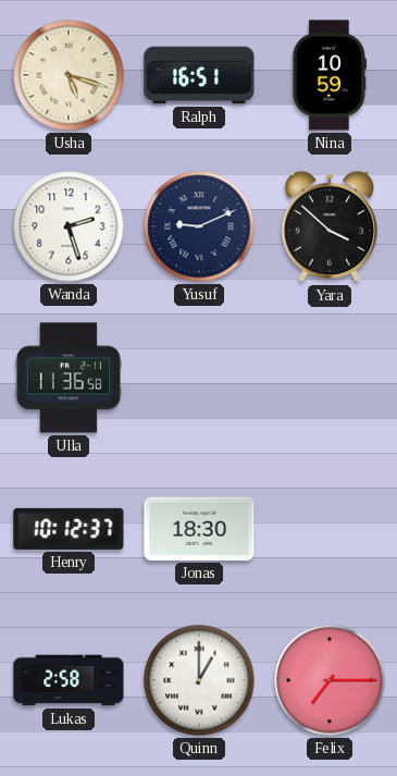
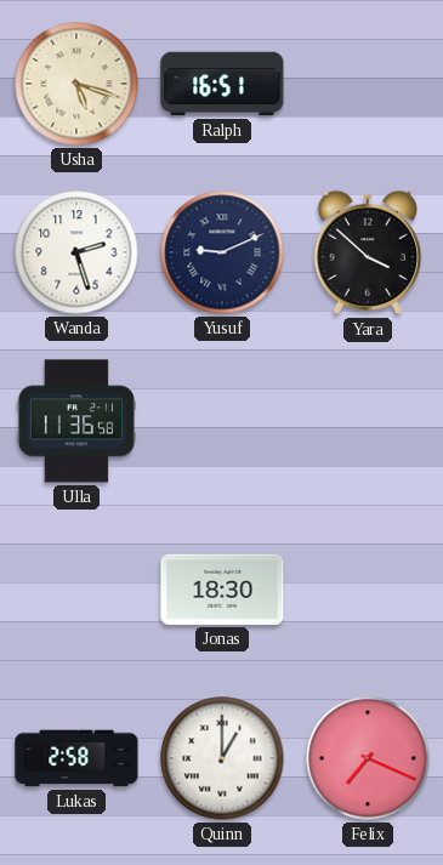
Nina: 10:59 -> none (330, 75)
Henry: 10:12 -> none (69, 529)
Felix: 7:15 -> 7:19 (368, 758)
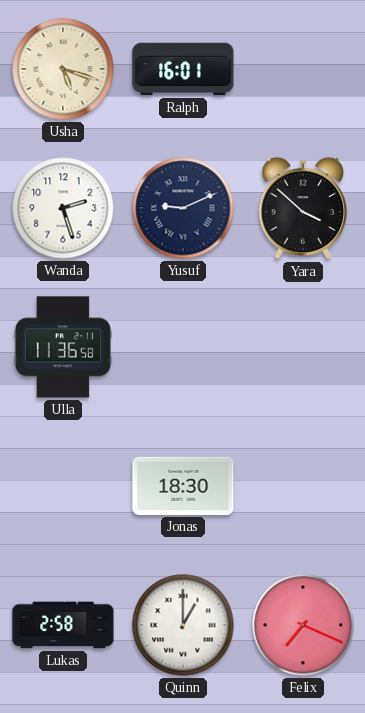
Ralph: 16:51 -> 16:01 (183, 69)
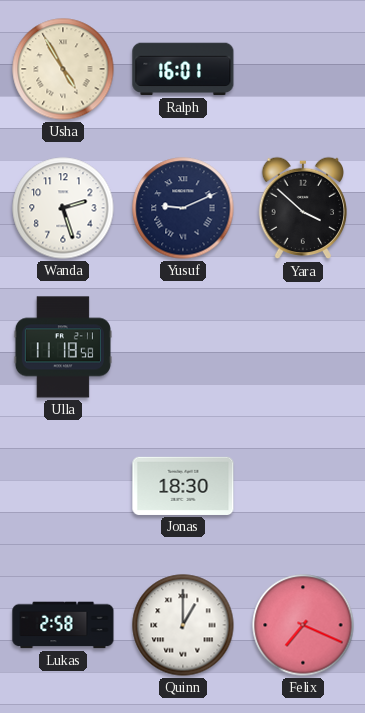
Usha: 5:18 -> 4:55 (63, 69)
Ulla: 11:36 -> 11:18 (63, 347)
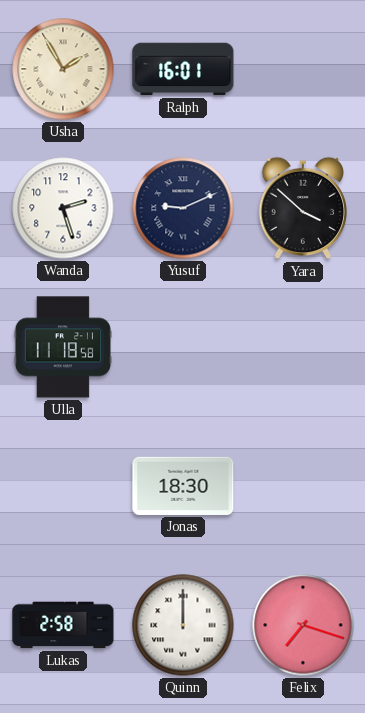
Usha: 4:55 -> 1:55 (63, 69)
Quinn: 1:00 -> 12:00 (183, 625)
Felix: 7:19 -> 7:18 (303, 625)
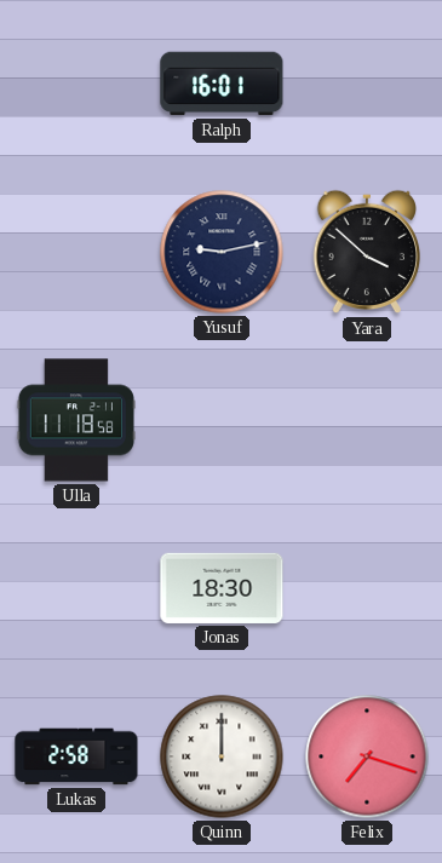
Usha: 1:55 -> none (63, 69)
Wanda: 2:27 -> none (63, 208)
Yusuf: 9:11 -> 9:13 (222, 252)
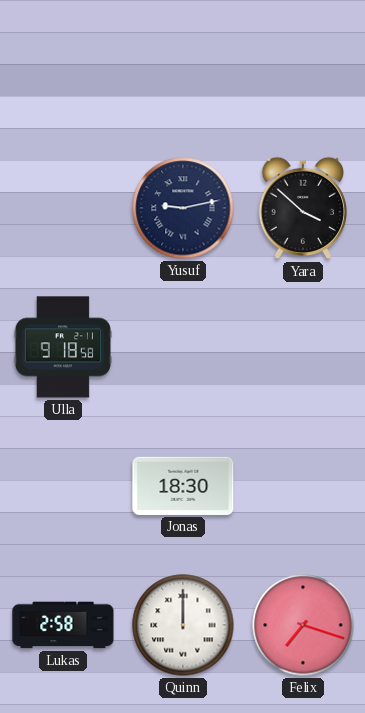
Ralph: 16:01 -> none (222, 84)
Ulla: 11:18 -> 9:18 (63, 347)
